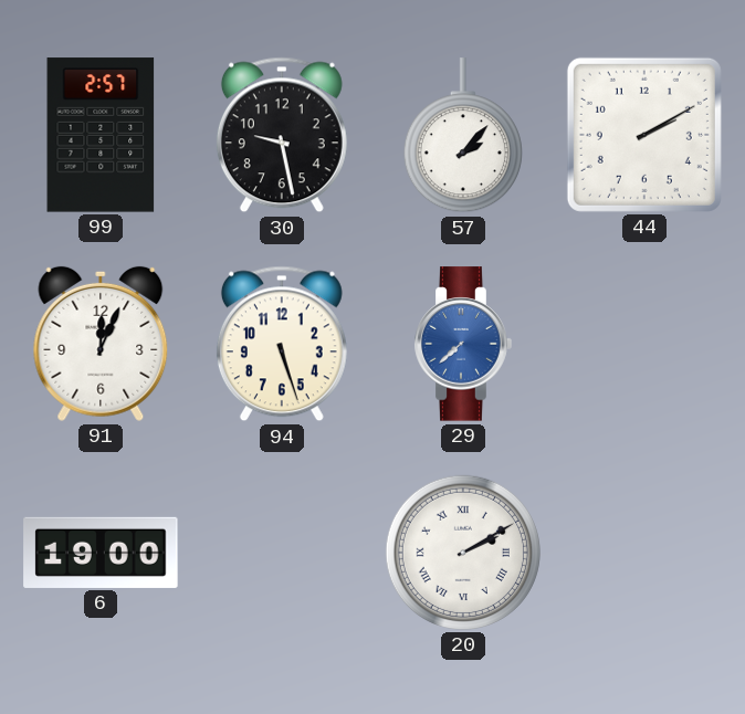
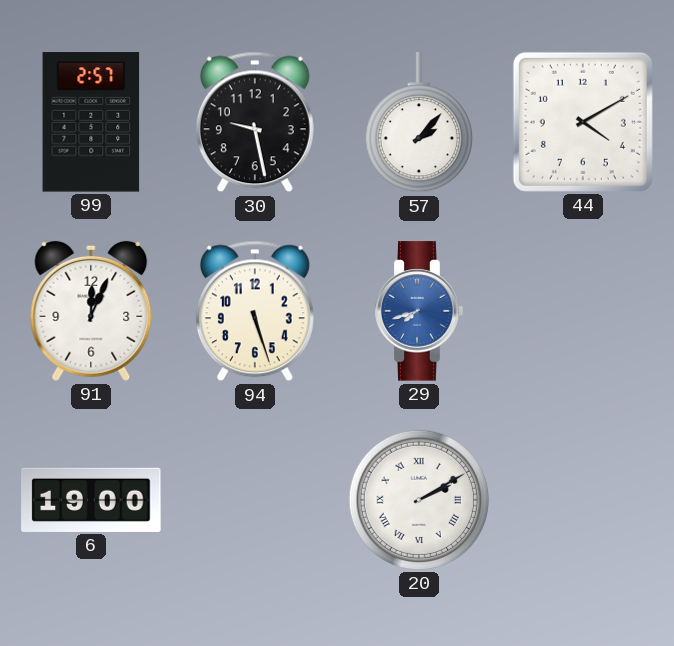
44: 2:10 -> 4:10 (583, 122)
29: 7:38 -> 7:42 (419, 311)
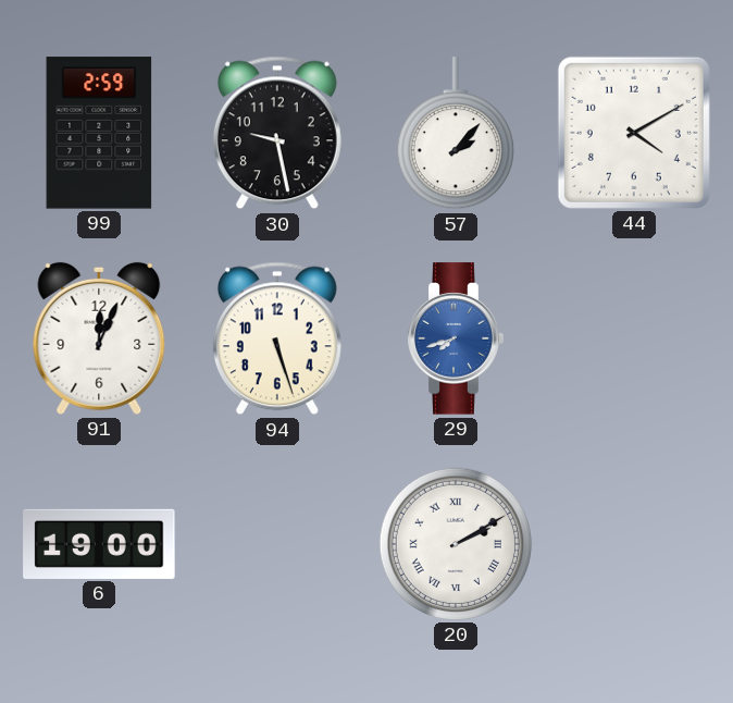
99: 2:57 -> 2:59 (99, 133)
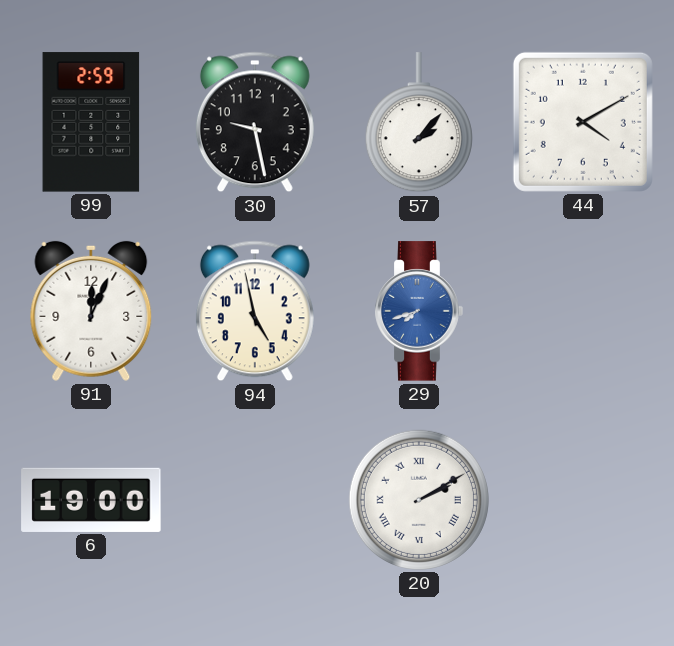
94: 5:27 -> 4:58 (255, 311)
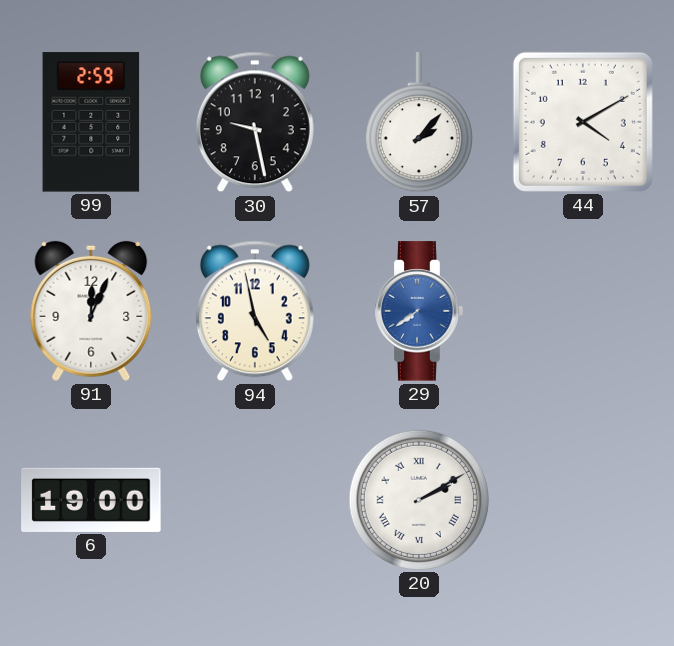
29: 7:42 -> 7:39 (419, 311)
